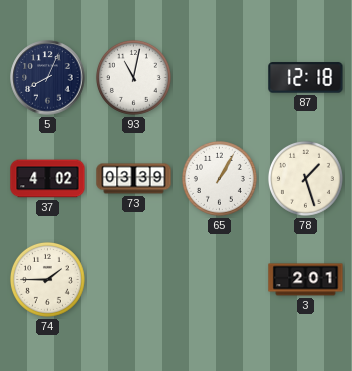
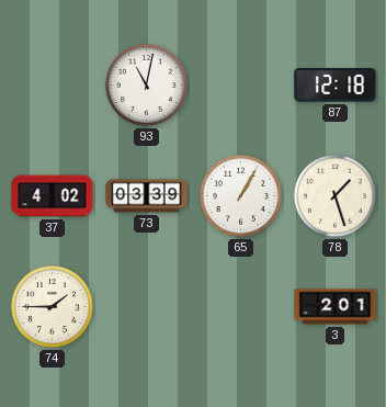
5: 8:04 -> none (48, 78)
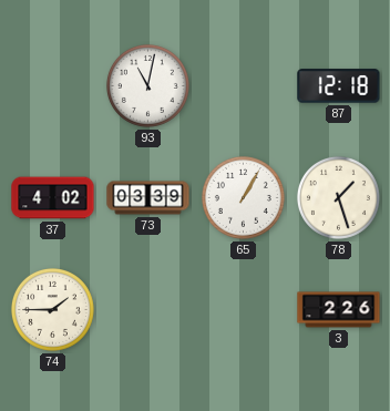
3: 2:01 -> 2:26 (339, 310)
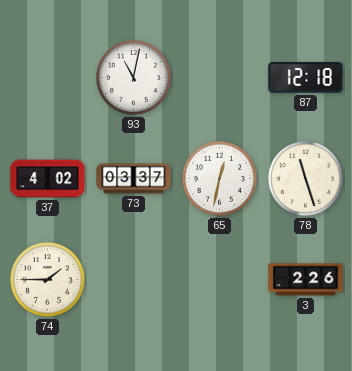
73: 03:39 -> 03:37 (134, 179)
65: 1:05 -> 12:32 (219, 178)
78: 1:27 -> 11:27 (305, 178)
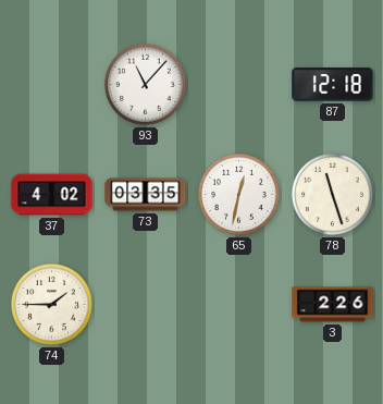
93: 11:02 -> 11:07 (145, 84)
73: 03:37 -> 03:35 (146, 195)
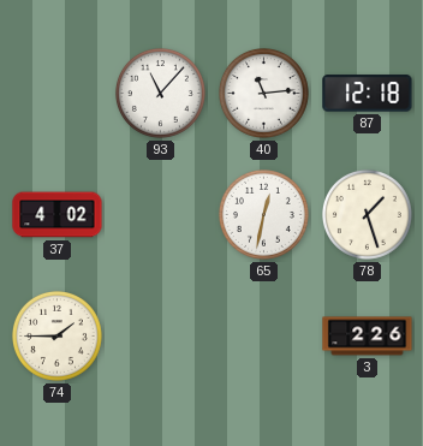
40: none -> 11:14 (263, 93)
73: 03:35 -> none (146, 195)
78: 11:27 -> 1:27 (367, 214)
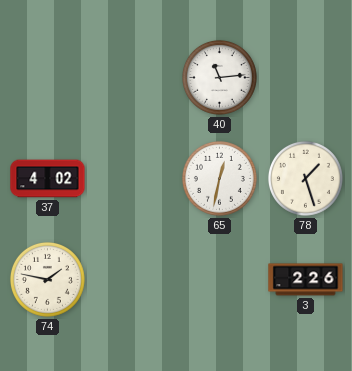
93: 11:07 -> none (160, 93)
87: 12:18 -> none (368, 94)
74: 1:45 -> 1:47 (47, 279)
